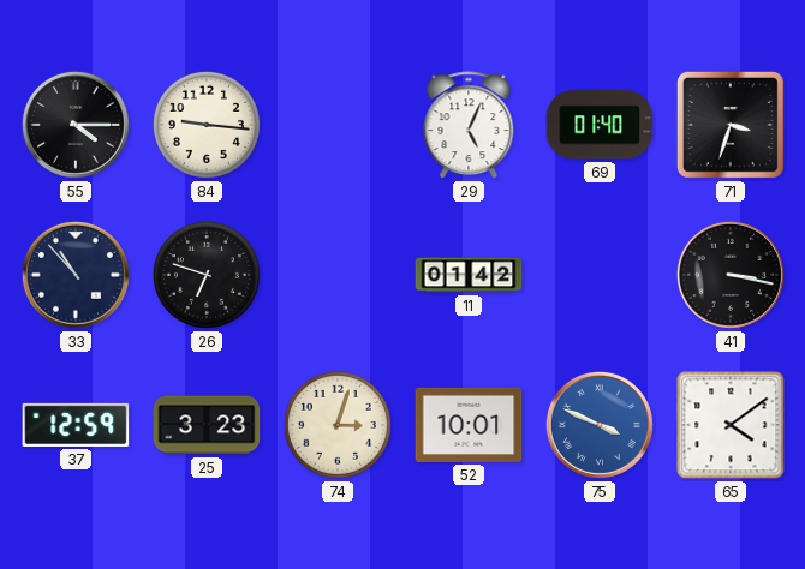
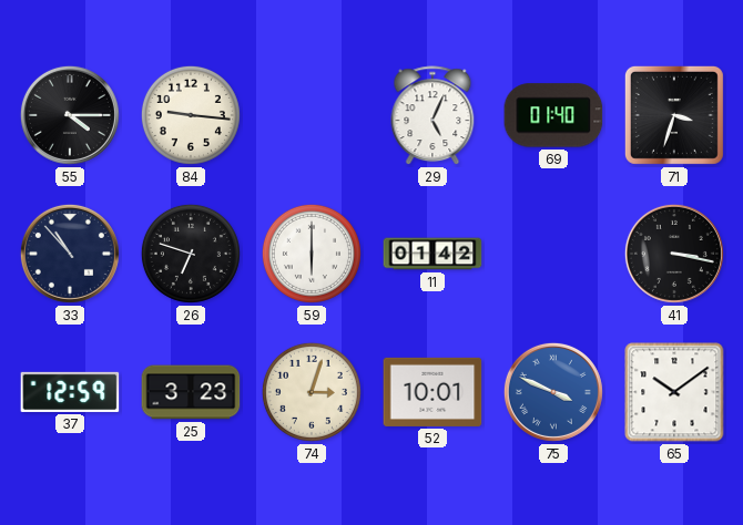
59: none -> 6:00 (312, 254)
65: 4:09 -> 10:09 (674, 392)
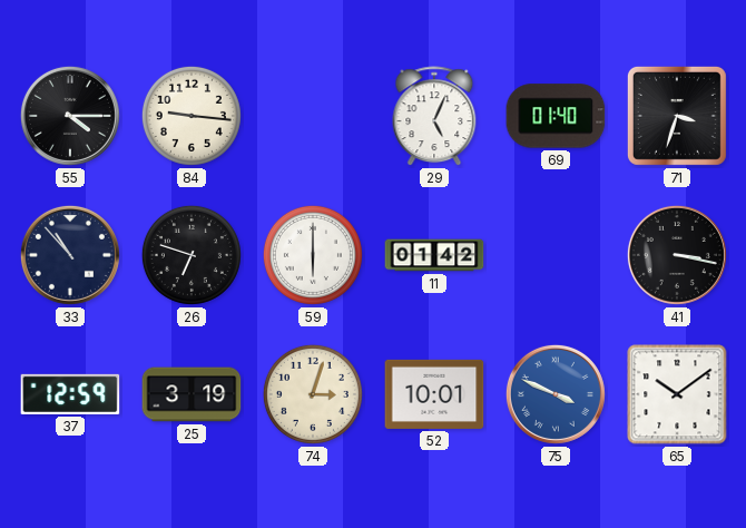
25: 3:23 -> 3:19 (192, 394)
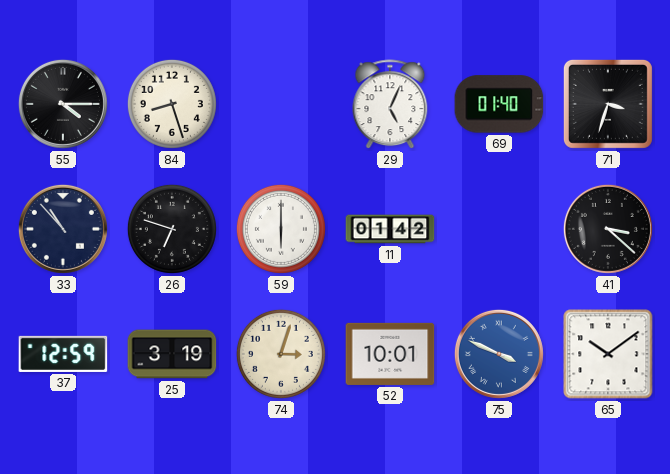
84: 9:16 -> 8:27 (172, 104)
41: 3:17 -> 3:22 (608, 229)
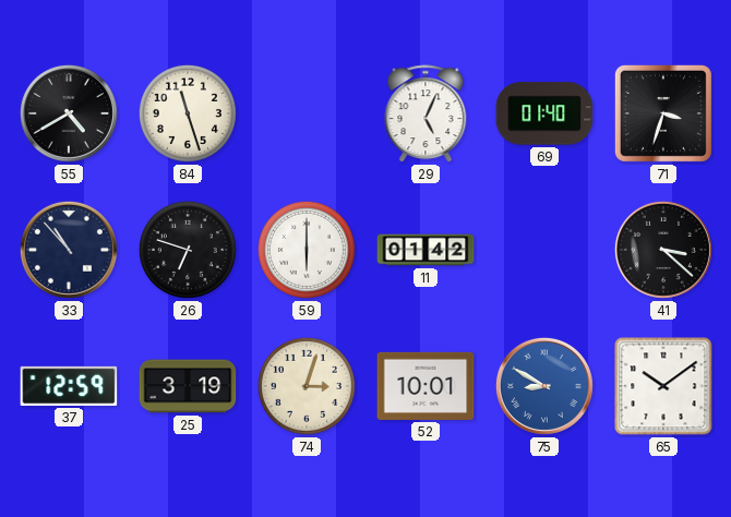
55: 4:15 -> 4:40 (69, 113)
84: 8:27 -> 11:27 (188, 113)
75: 3:49 -> 8:50 (544, 386)
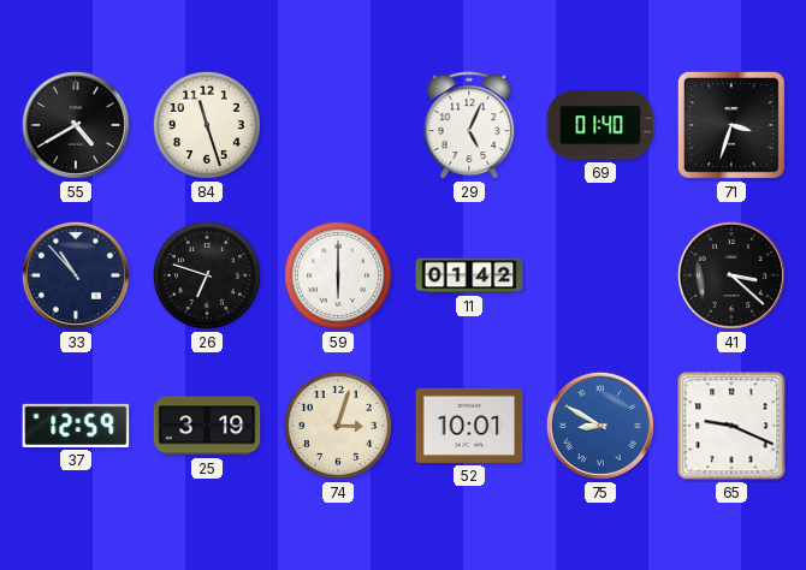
65: 10:09 -> 9:19 (731, 426)
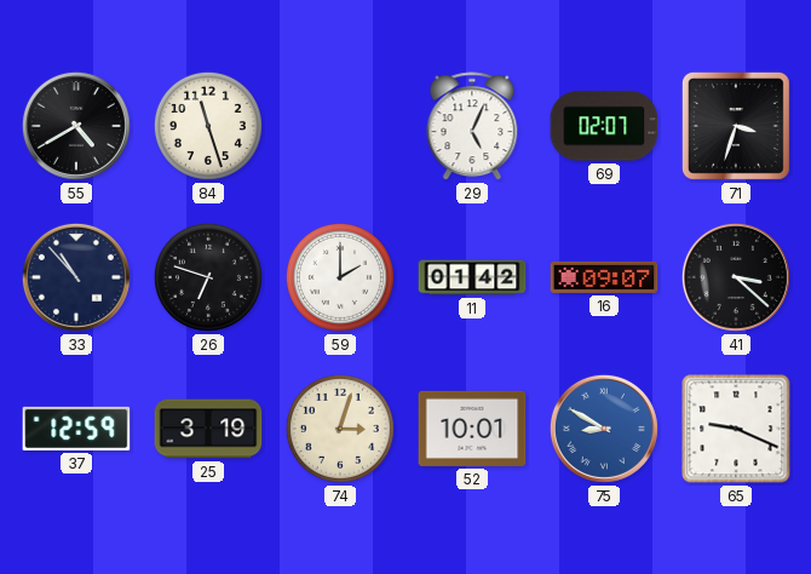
69: 01:40 -> 02:07 (604, 126)
59: 6:00 -> 2:00 (340, 277)
16: none -> 09:07 (604, 277)
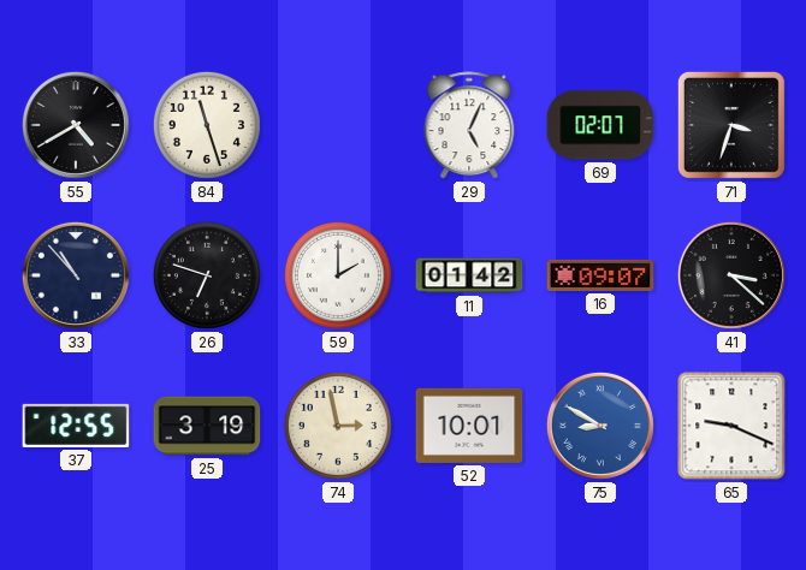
37: 12:59 -> 12:55 (76, 426)
74: 3:03 -> 2:58 (338, 426)
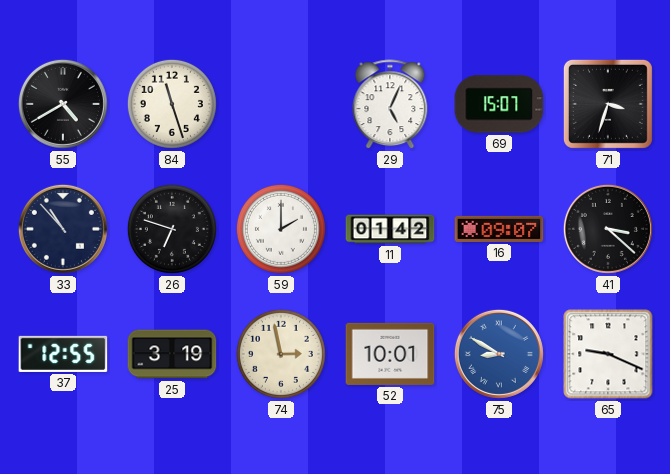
69: 02:07 -> 15:07 (499, 104)
